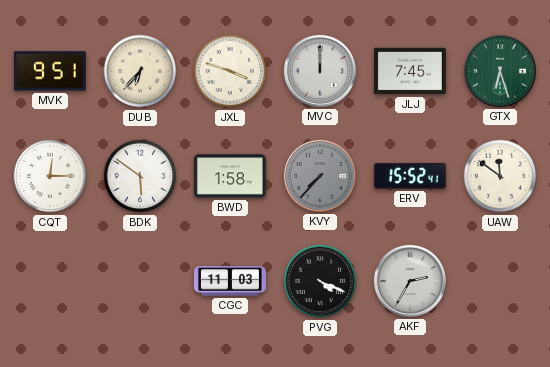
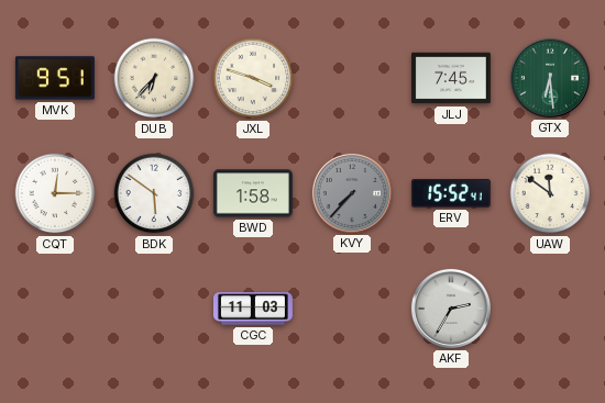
MVC: 12:00 -> none (320, 71)
GTX: 6:27 -> 6:29 (550, 78)
PVG: 4:19 -> none (320, 281)
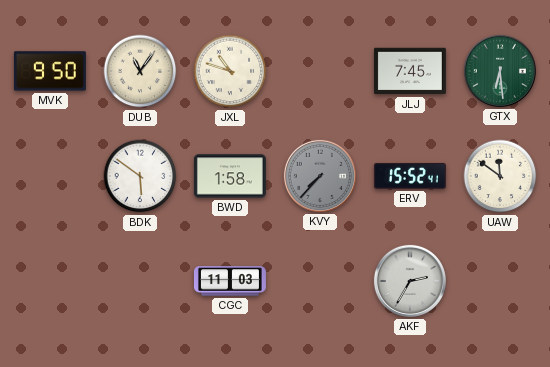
MVK: 9:51 -> 9:50 (50, 71)
DUB: 6:37 -> 11:06 (140, 71)
JXL: 3:48 -> 10:48 (230, 71)
CQT: 12:15 -> none (55, 193)
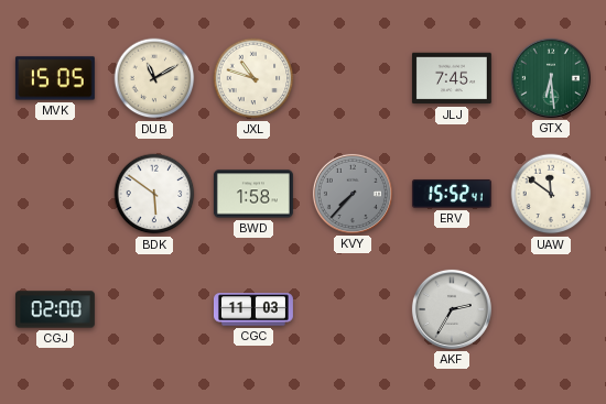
MVK: 9:50 -> 15:05 (55, 78)
DUB: 11:06 -> 11:10 (154, 78)
CGJ: none -> 02:00 (55, 309)
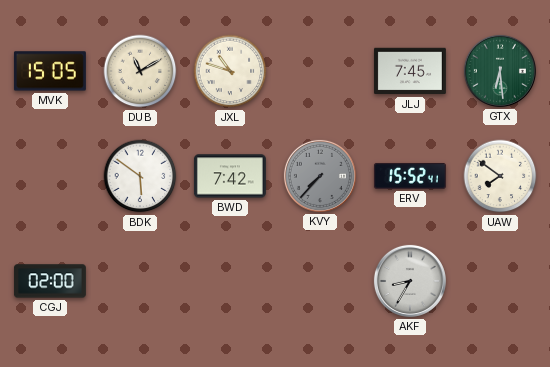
BWD: 1:58 -> 7:42 (230, 176)
UAW: 11:51 -> 7:51 (500, 176)
CGC: 11:03 -> none (253, 309)
AKF: 2:35 -> 8:35 (410, 281)
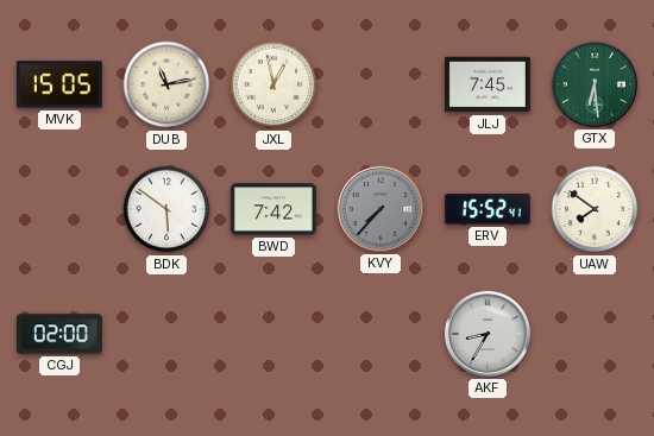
DUB: 11:10 -> 11:13 (166, 84)
JXL: 10:48 -> 12:58 (273, 84)
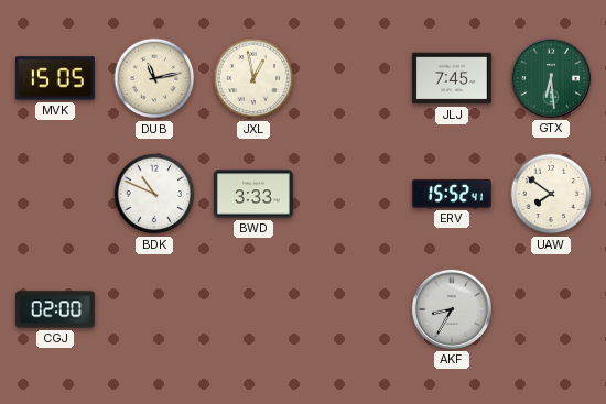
BDK: 5:51 -> 10:49 (154, 194)
BWD: 7:42 -> 3:33 (253, 194)
KVY: 7:37 -> none (381, 209)
